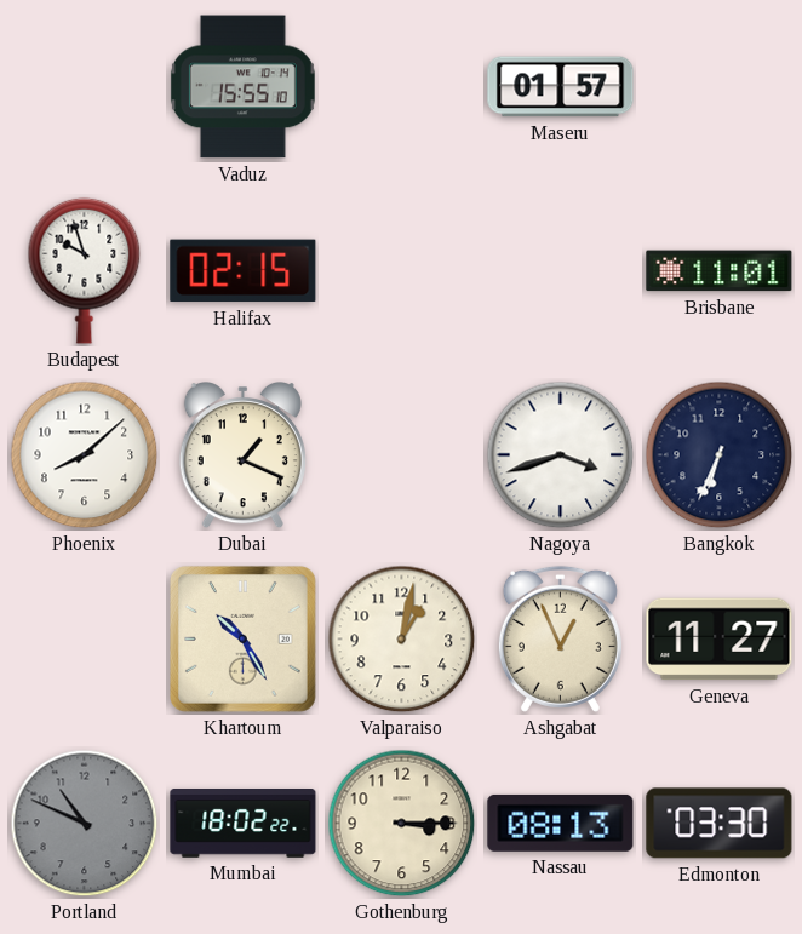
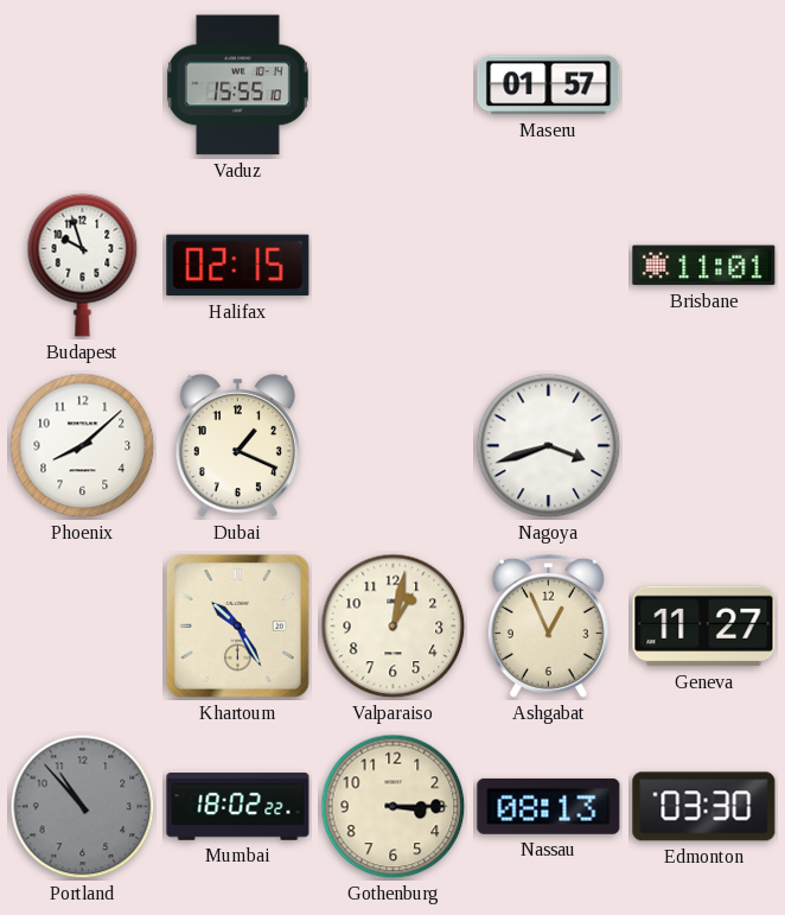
Bangkok: 6:34 -> none (720, 455)
Portland: 10:49 -> 10:53 (83, 807)
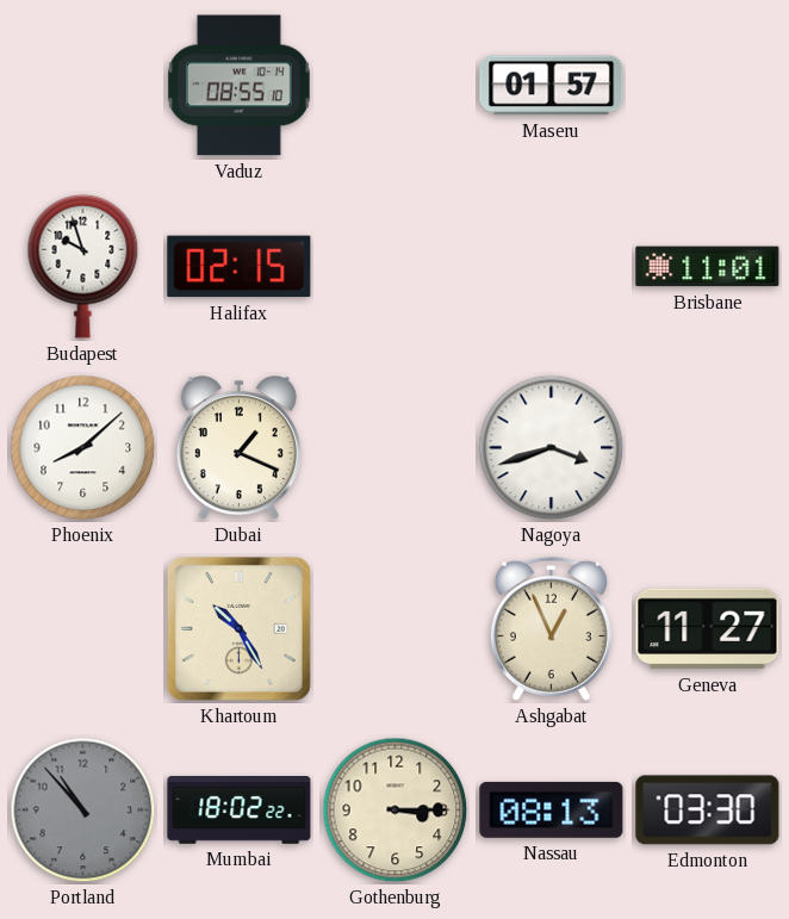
Vaduz: 15:55 -> 08:55 (238, 86)
Valparaiso: 1:02 -> none (394, 627)
